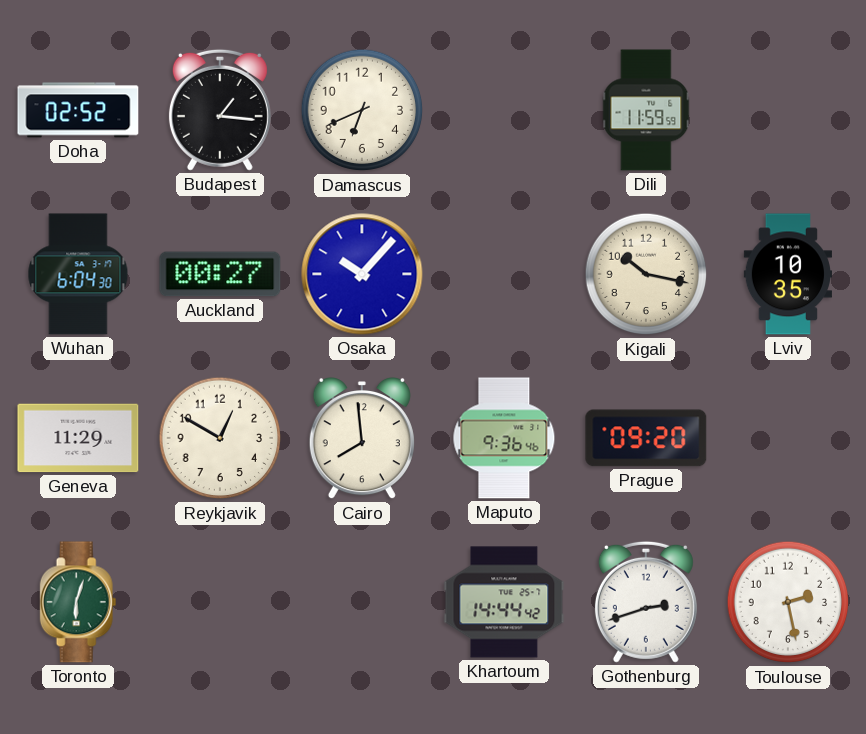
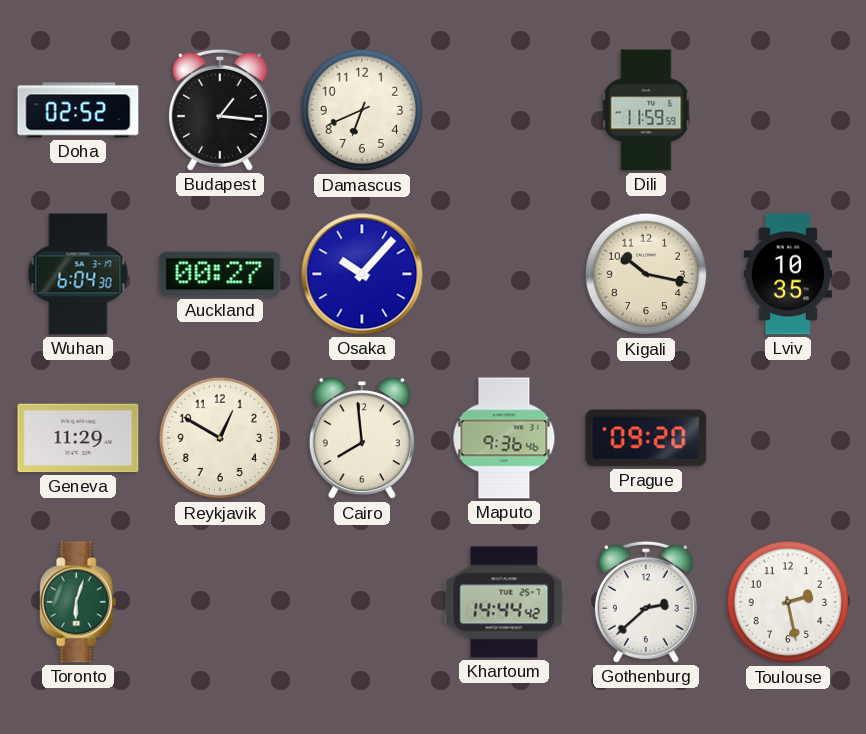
Gothenburg: 2:42 -> 2:38 (646, 602)
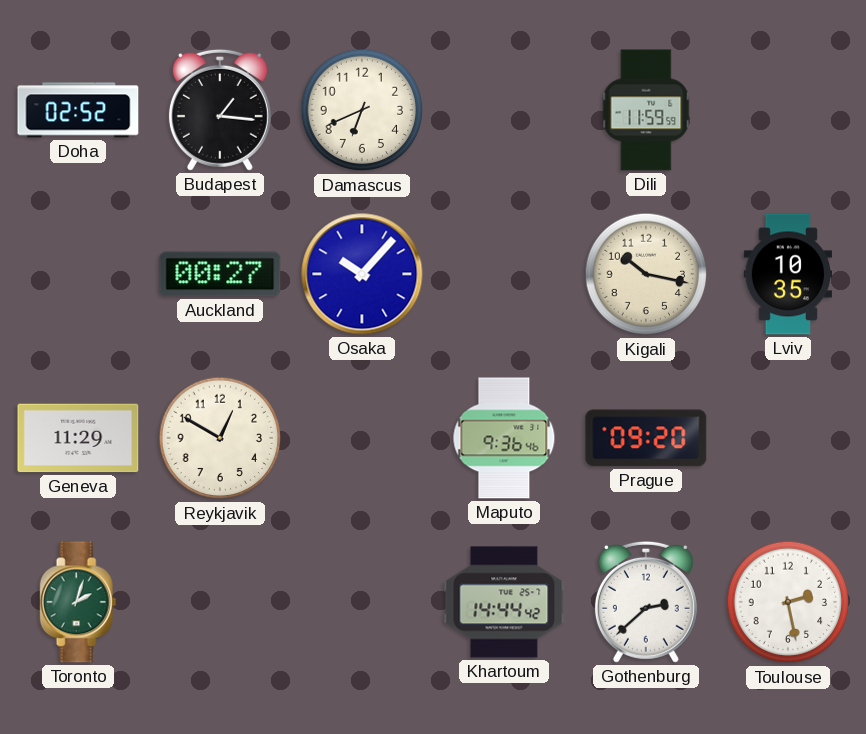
Wuhan: 6:04 -> none (78, 274)
Cairo: 7:59 -> none (362, 438)
Toronto: 6:03 -> 2:03 (78, 602)
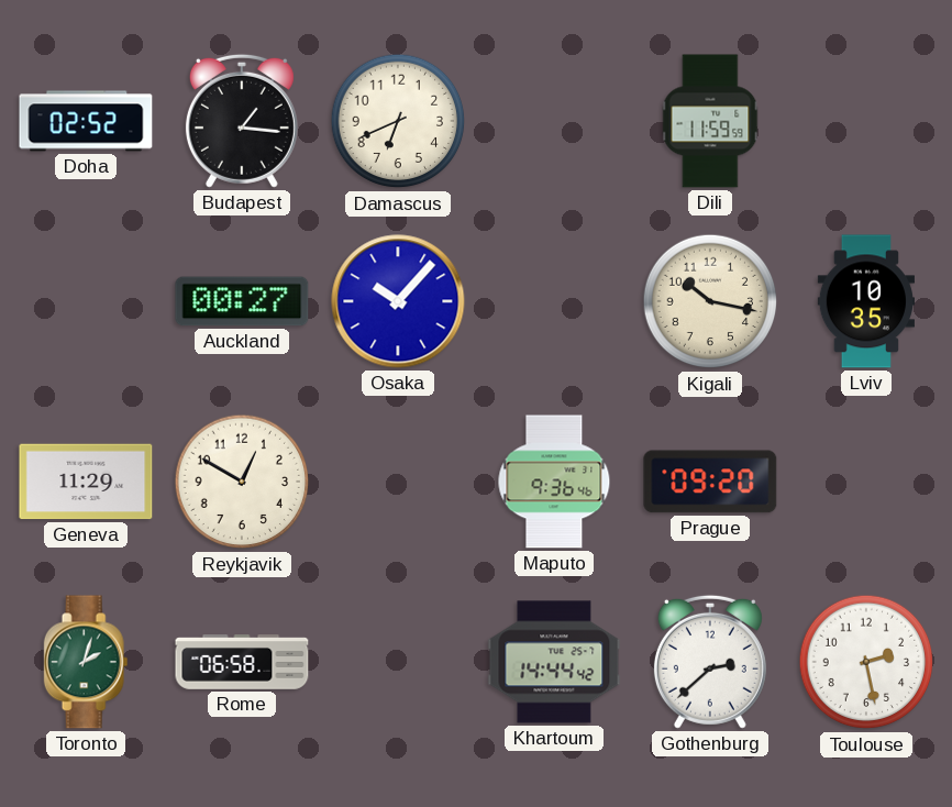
Rome: none -> 06:58 (242, 662)
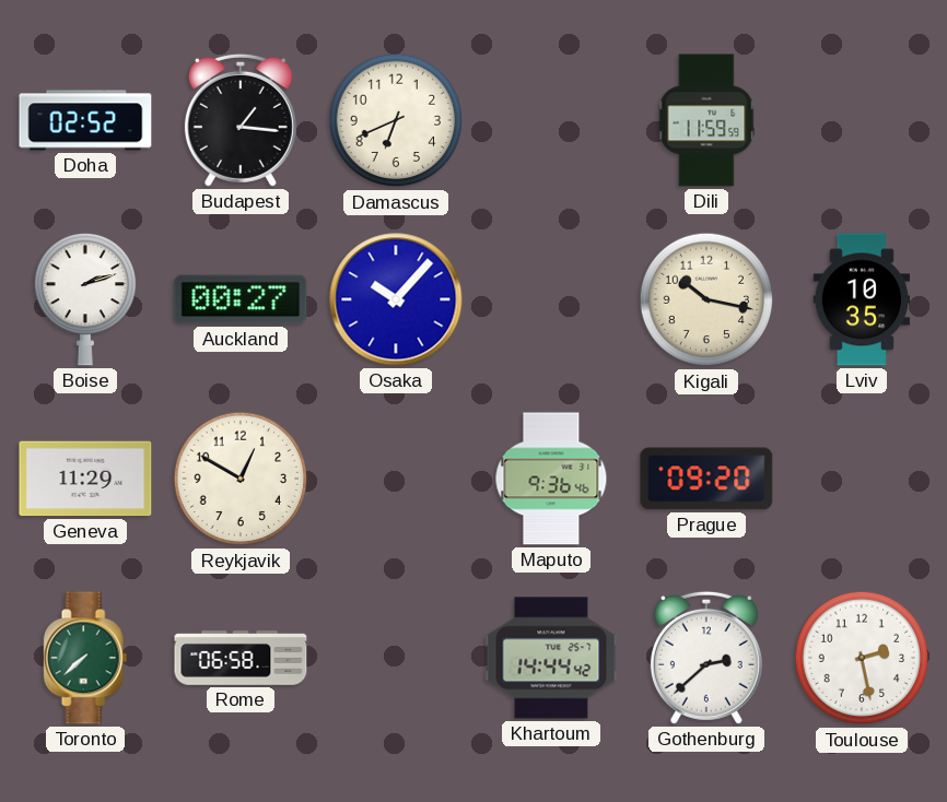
Boise: none -> 2:12 (84, 299)
Toronto: 2:03 -> 7:38 (85, 658)
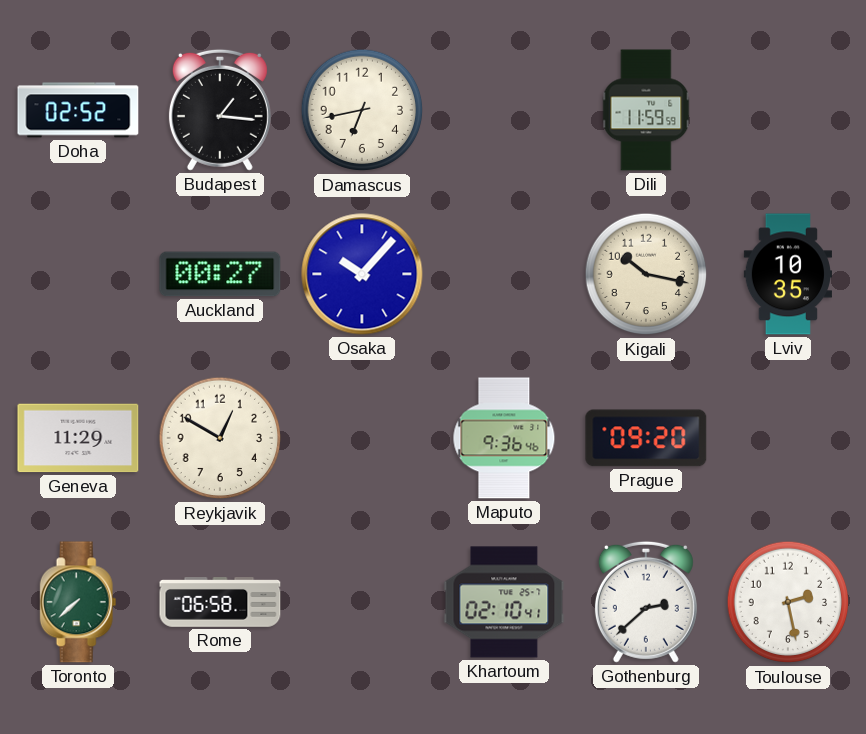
Damascus: 6:41 -> 6:43 (362, 110)
Boise: 2:12 -> none (84, 299)
Khartoum: 14:44 -> 02:10 (504, 602)
